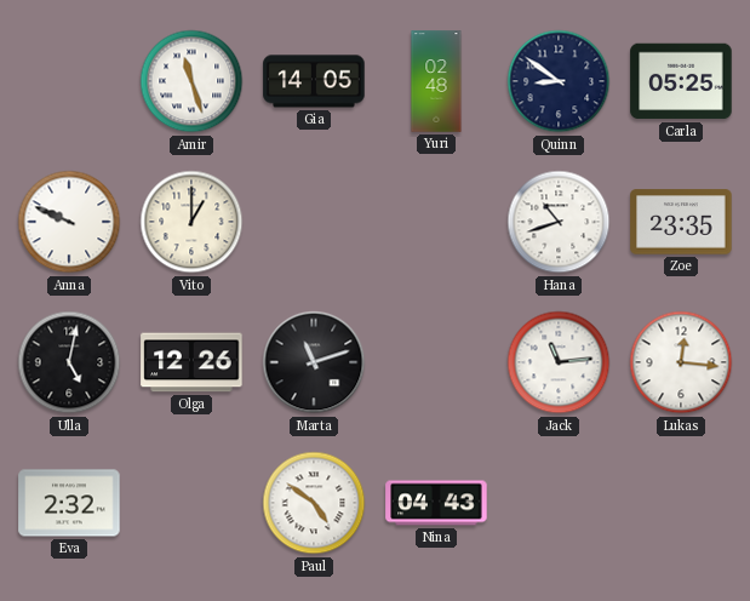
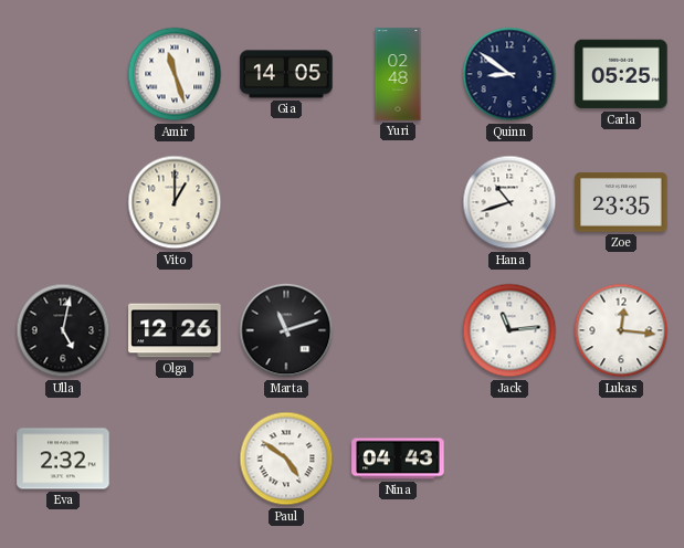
Anna: 9:49 -> none (69, 222)
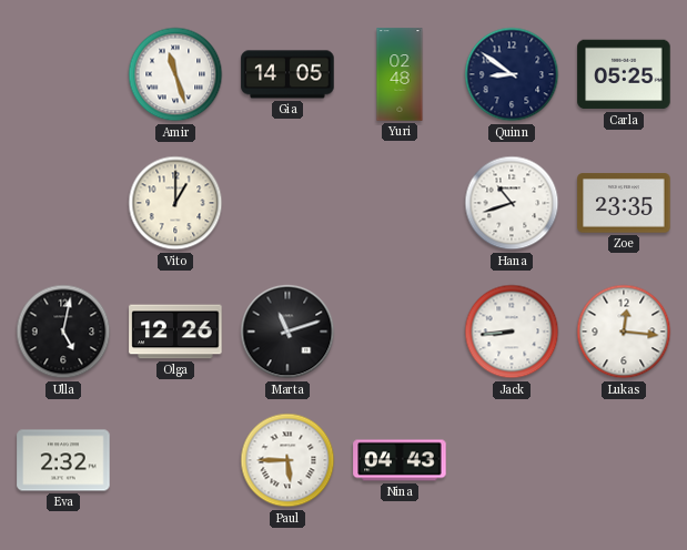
Jack: 11:14 -> 8:44 (512, 332)
Paul: 4:51 -> 5:45 (287, 460)
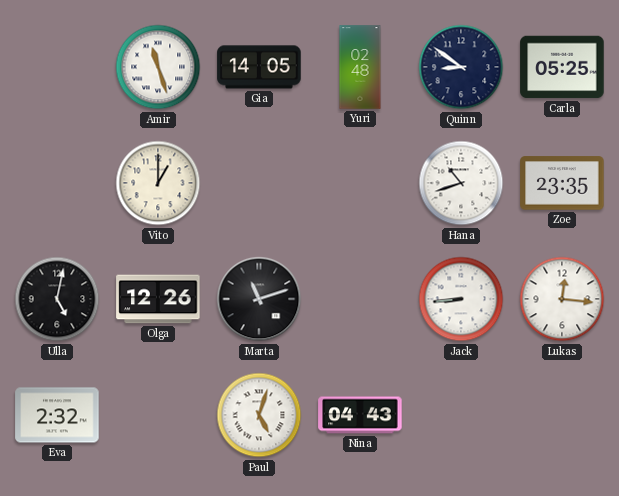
Paul: 5:45 -> 5:03 (259, 415)
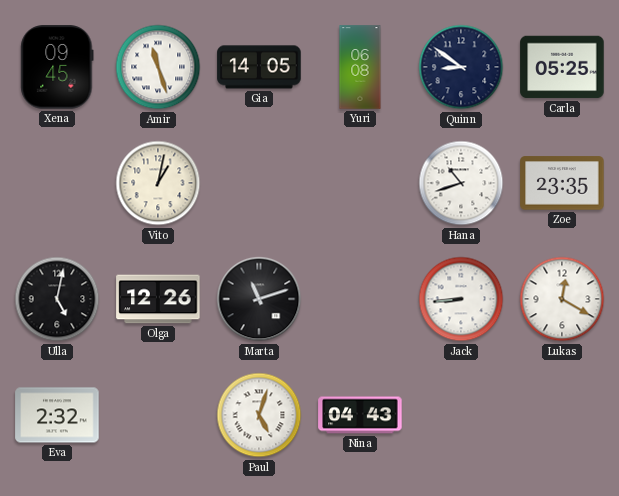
Xena: none -> 09:45 (57, 67)
Yuri: 02:48 -> 06:08 (360, 67)
Vito: 1:00 -> 1:02 (158, 183)
Lukas: 12:16 -> 12:20 (562, 299)
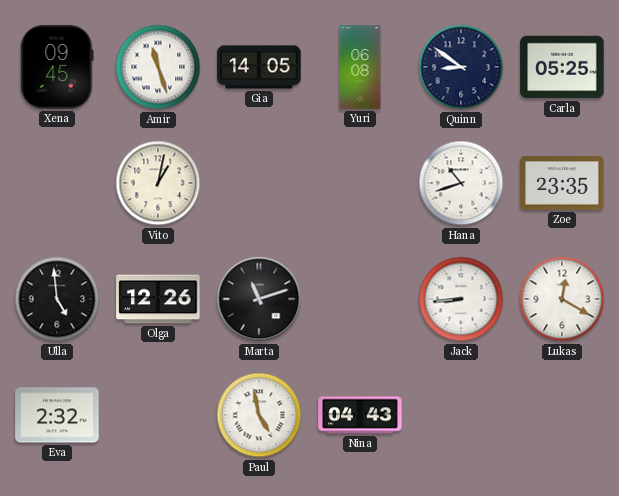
Ulla: 5:02 -> 4:59 (57, 299)
Paul: 5:03 -> 4:58 (259, 415)
